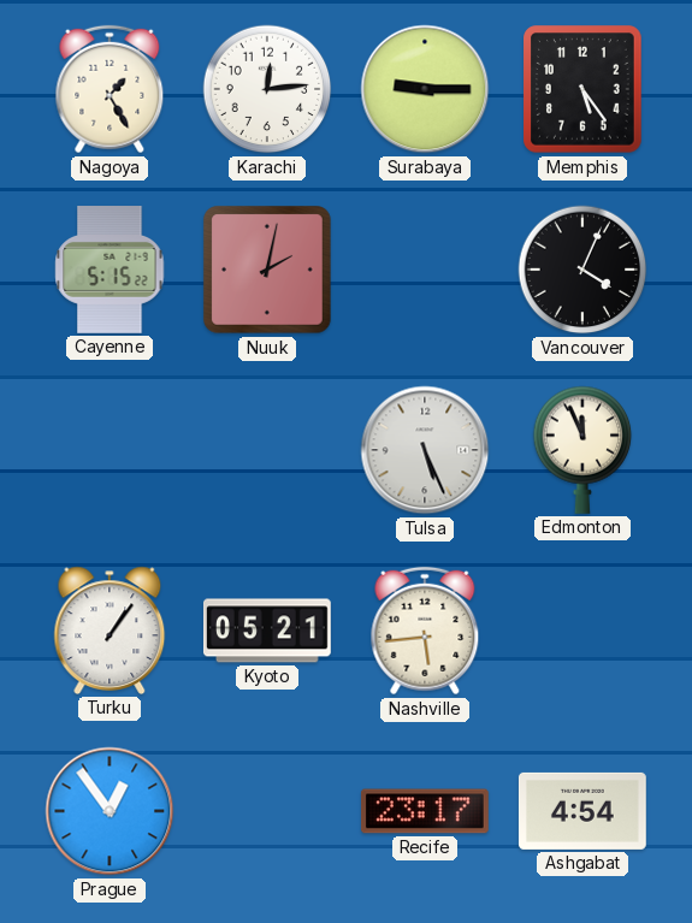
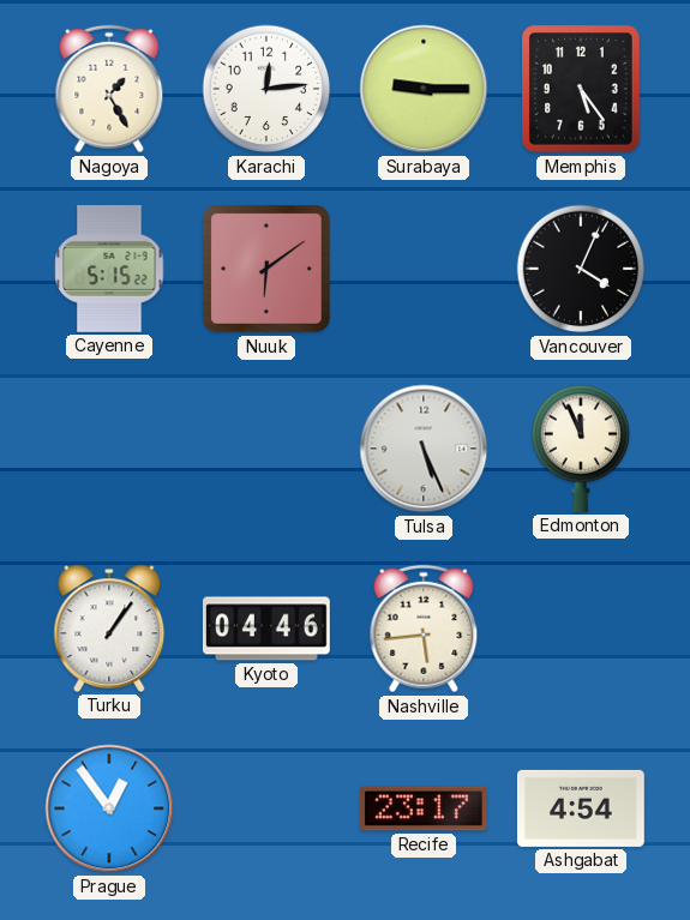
Nuuk: 2:02 -> 6:09 (268, 270)
Kyoto: 05:21 -> 04:46 (266, 629)
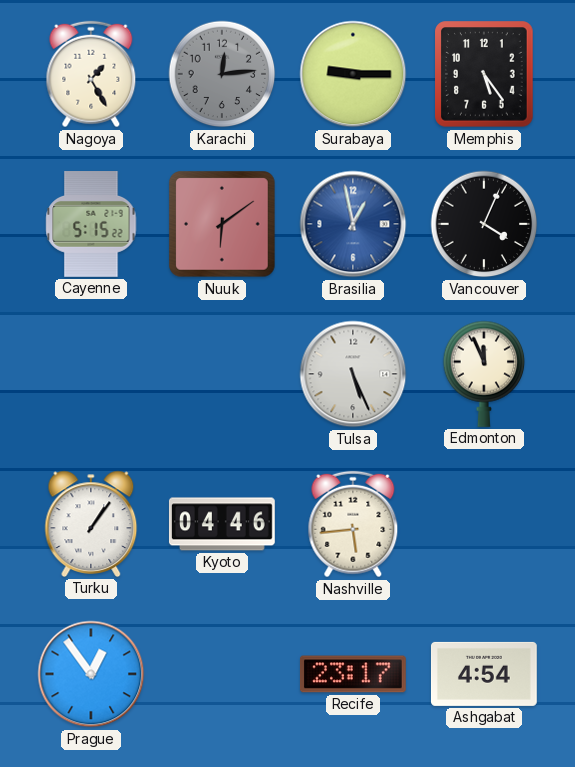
Karachi dial: white -> grey (222, 74)
Brasilia: none -> 12:58 (353, 224)
